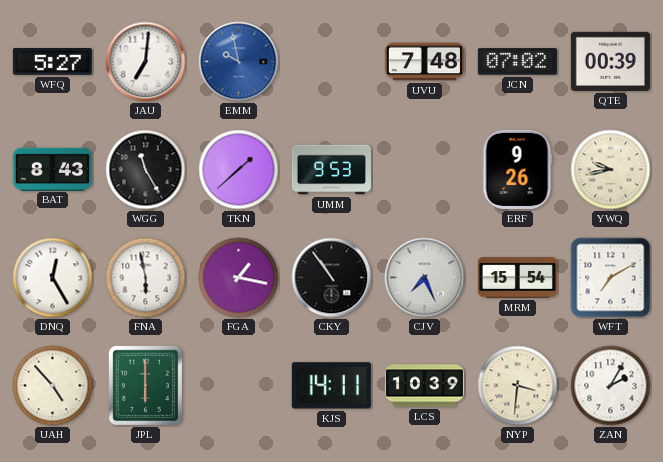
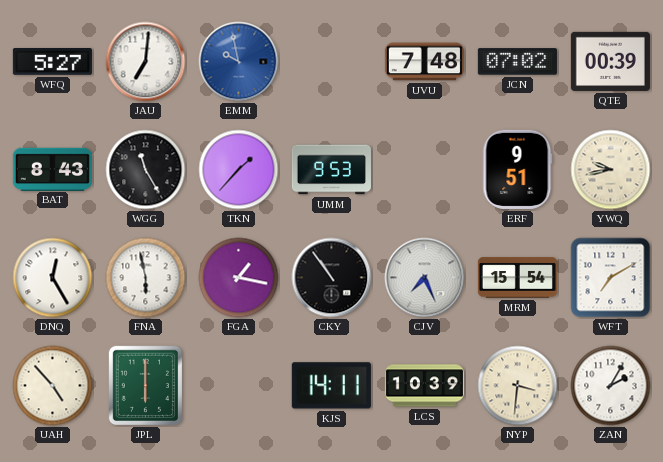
TKN: 1:38 -> 1:37 (239, 170)
ERF: 9:26 -> 9:51 (518, 169)
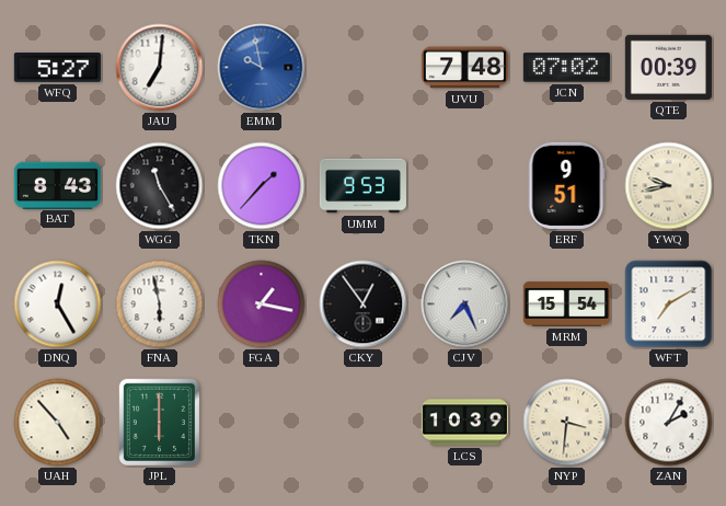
CKY: 10:54 -> 12:54 (364, 304)
KJS: 14:11 -> none (331, 386)
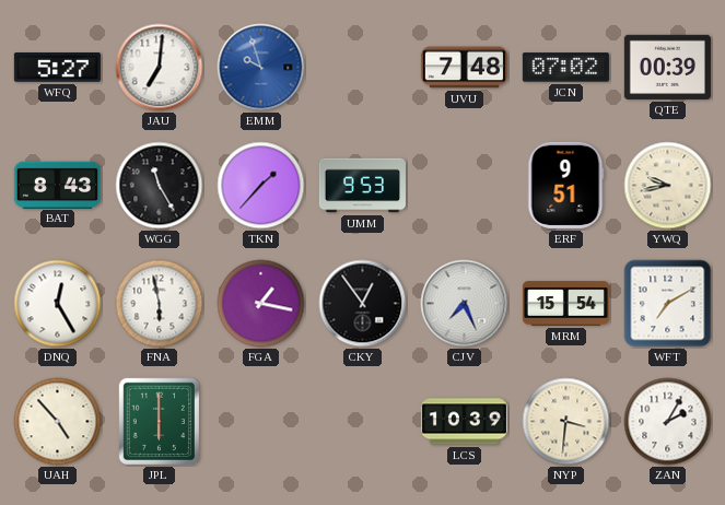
EMM: 9:58 -> 9:57 (261, 68)
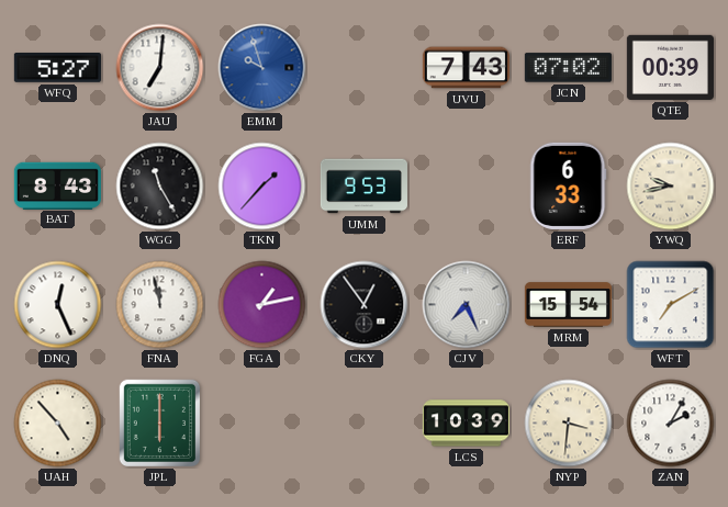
UVU: 7:48 -> 7:43 (466, 68)
ERF: 9:51 -> 6:33 (569, 185)
DNQ: 12:25 -> 12:26 (58, 305)
FNA: 5:58 -> 11:58 (160, 305)
FGA: 1:17 -> 1:13 (262, 305)
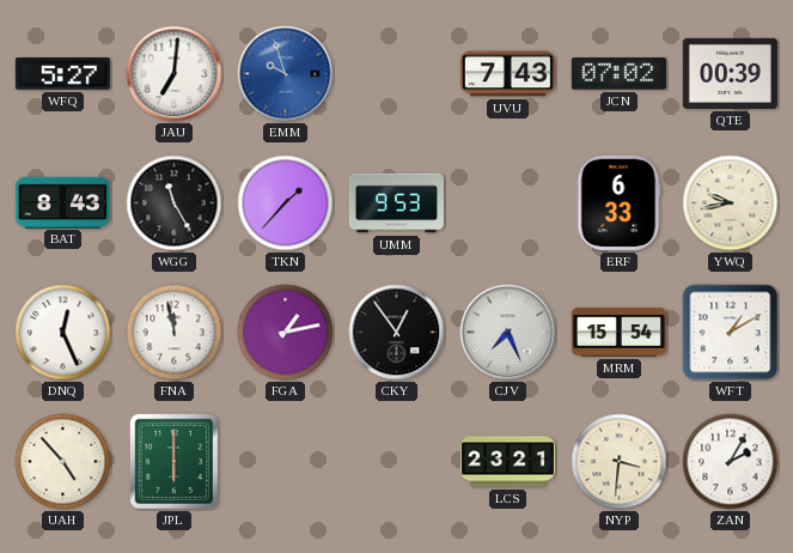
WFT: 7:10 -> 1:10 (731, 333)
LCS: 10:39 -> 23:21 (507, 462)
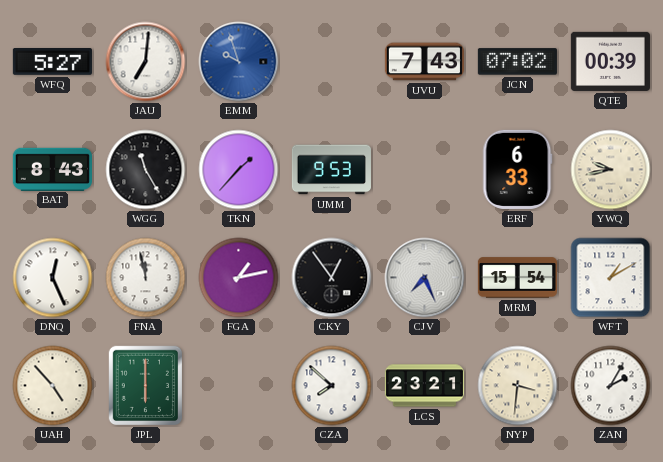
CZA: none -> 7:52 (332, 386)
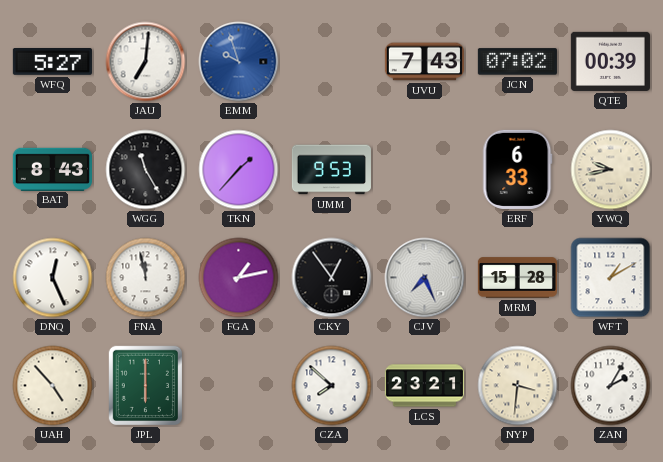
MRM: 15:54 -> 15:28 (517, 278)
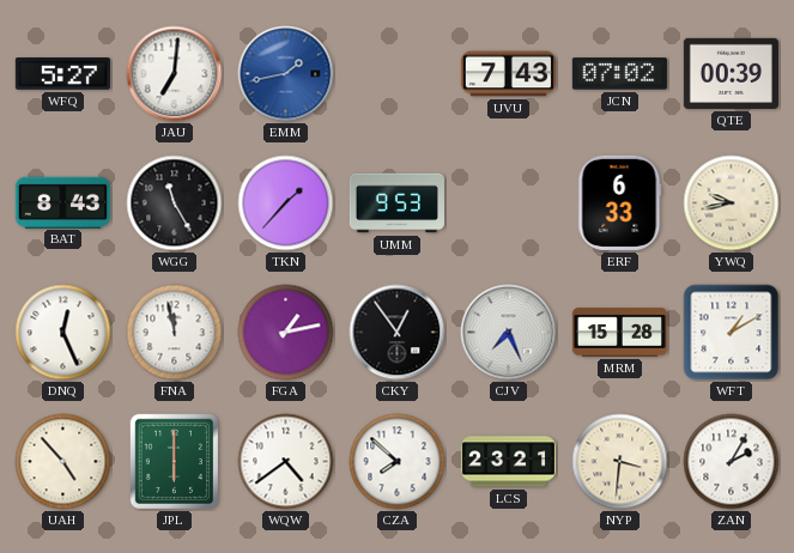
EMM: 9:57 -> 1:43 (286, 74)
WQW: none -> 4:39 (286, 462)
